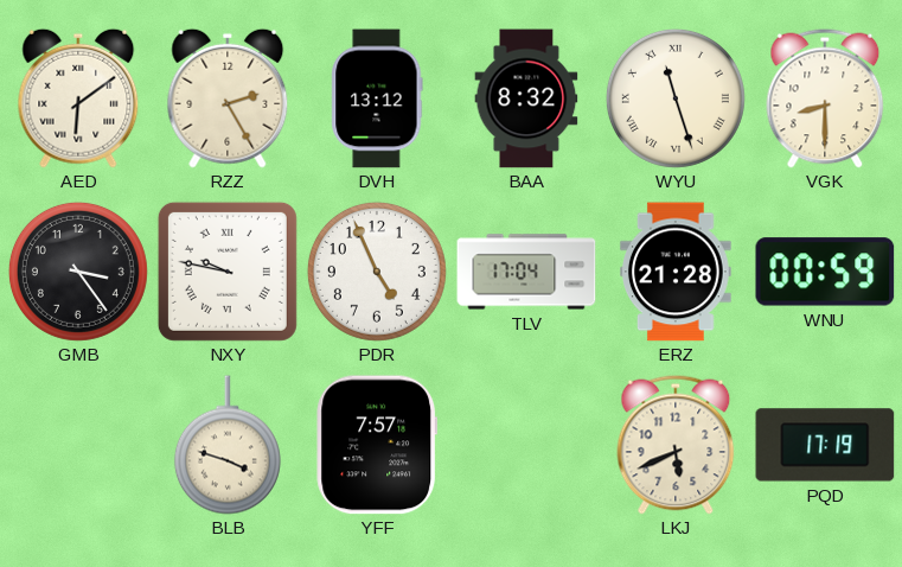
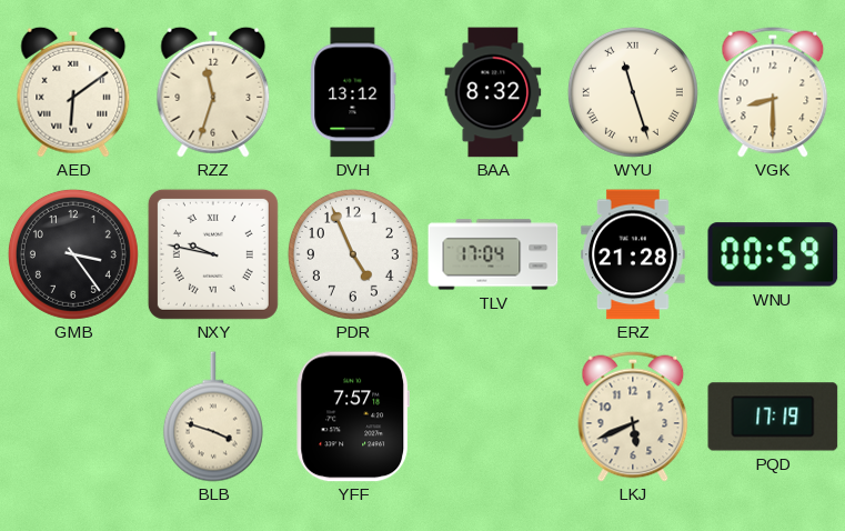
RZZ: 2:25 -> 11:33 (213, 92)
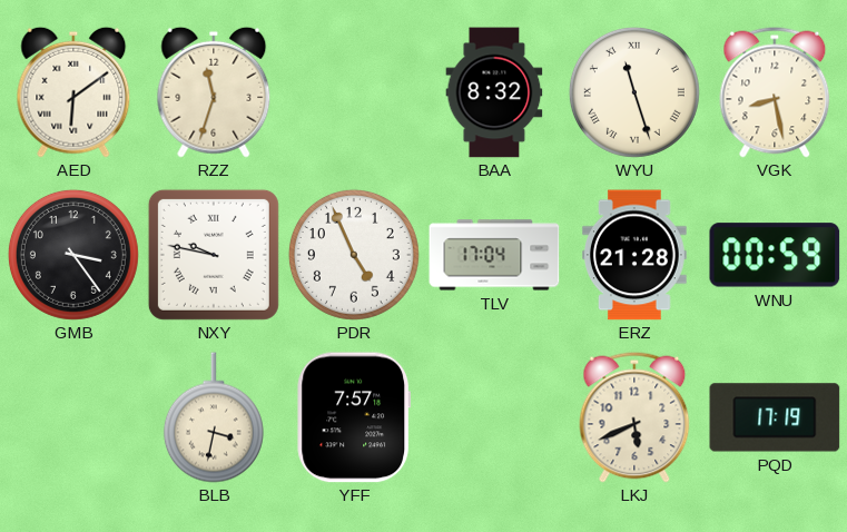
DVH: 13:12 -> none (353, 92)
VGK: 8:30 -> 8:28 (775, 92)
BLB: 3:48 -> 3:32 (214, 417)
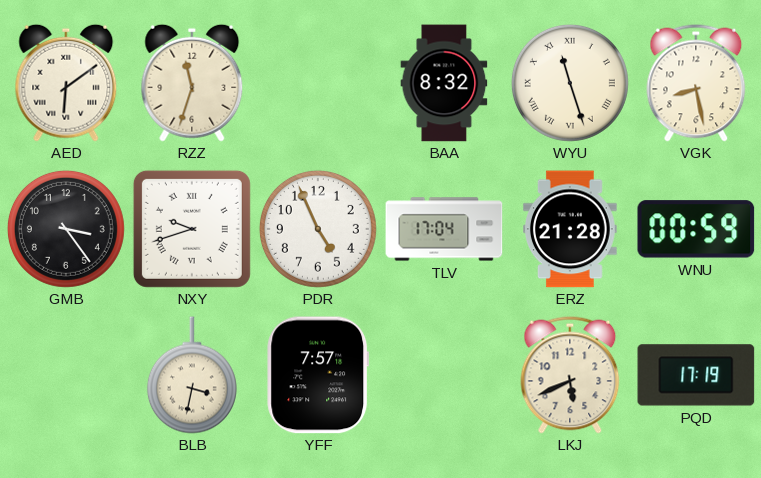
NXY: 9:47 -> 9:42 (192, 229)
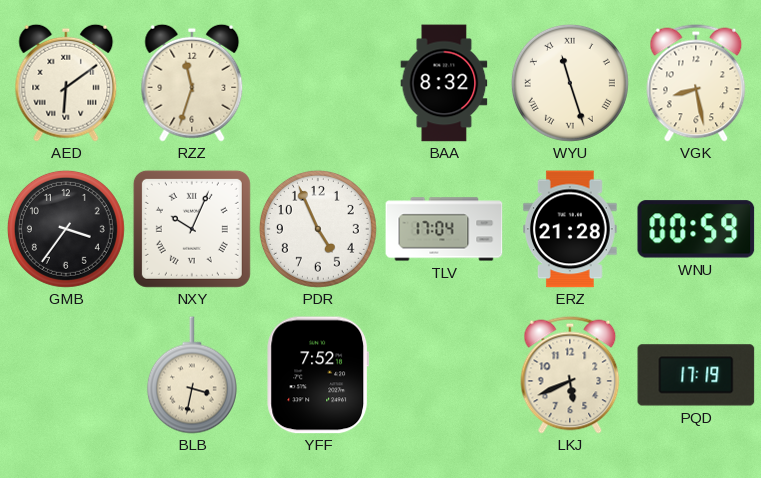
GMB: 3:24 -> 3:36 (66, 229)
NXY: 9:42 -> 10:04 (192, 229)
YFF: 7:57 -> 7:52 (317, 375)
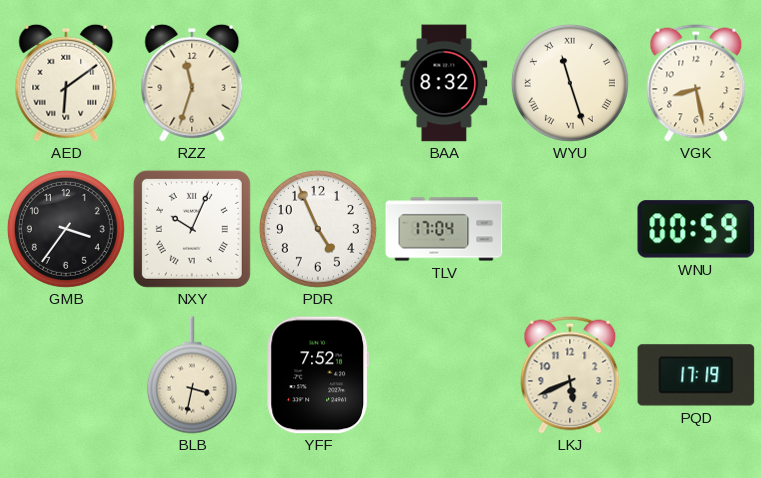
ERZ: 21:28 -> none (571, 229)
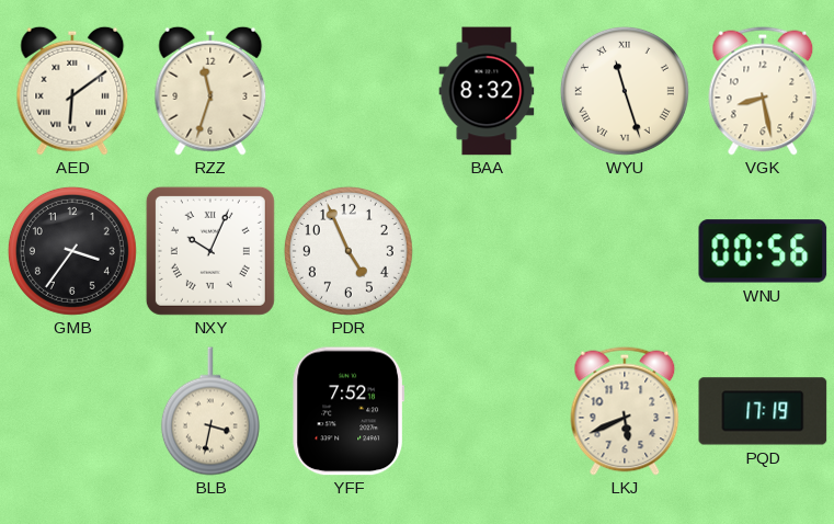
TLV: 17:04 -> none (444, 229)
WNU: 00:59 -> 00:56 (763, 251)
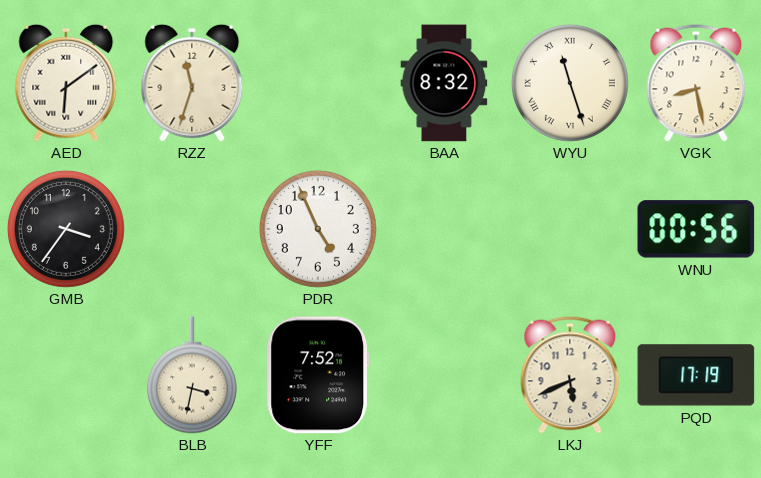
NXY: 10:04 -> none (210, 251)
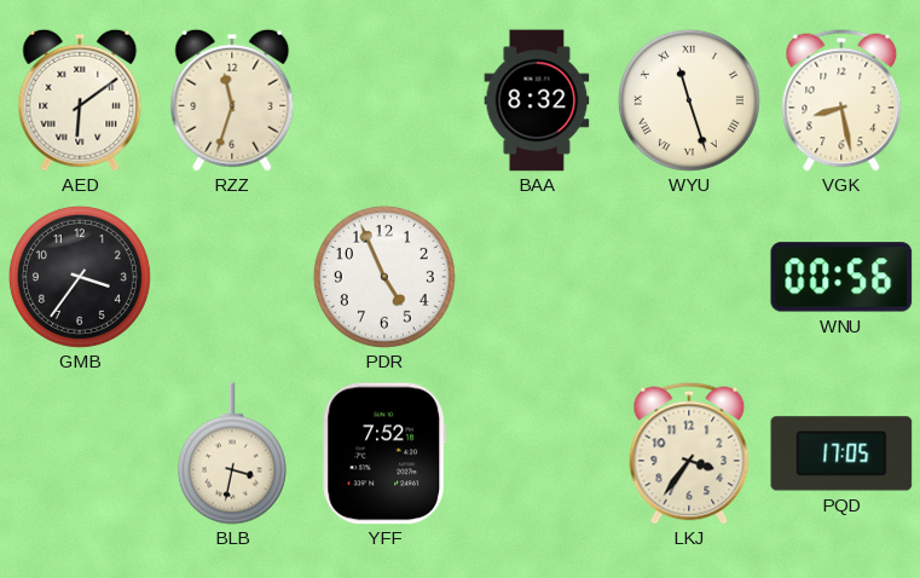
LKJ: 5:41 -> 3:36 (689, 453)
PQD: 17:19 -> 17:05 (841, 453)
